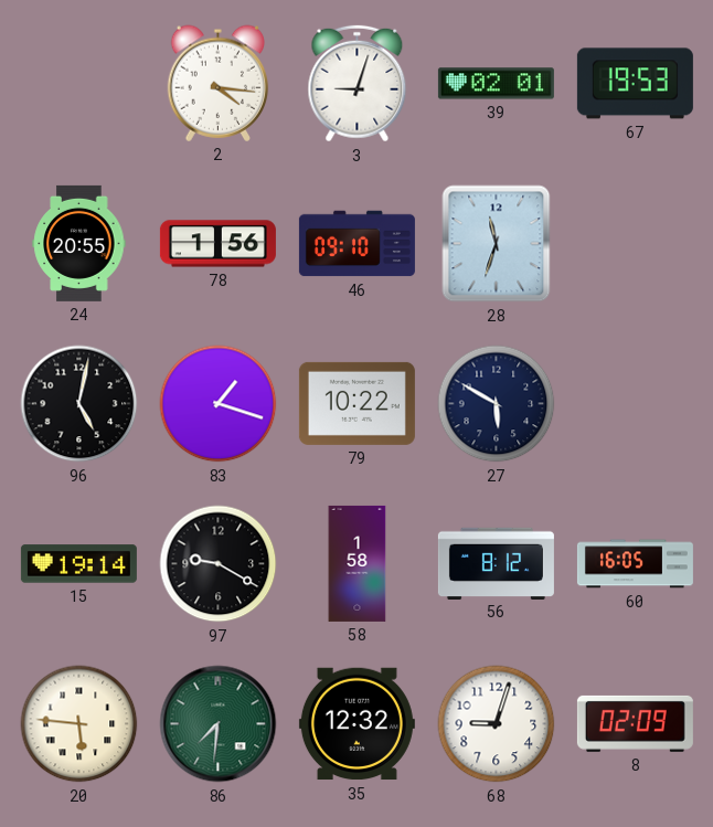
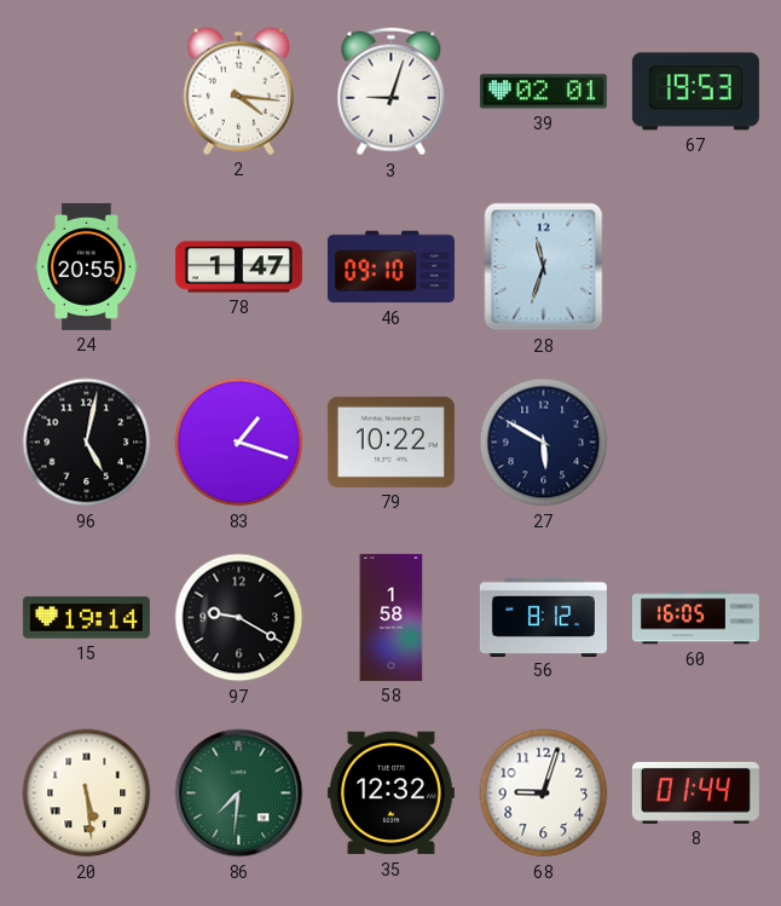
78: 1:56 -> 1:47 (238, 267)
20: 5:46 -> 5:29 (87, 794)
8: 02:09 -> 01:44 (695, 792)
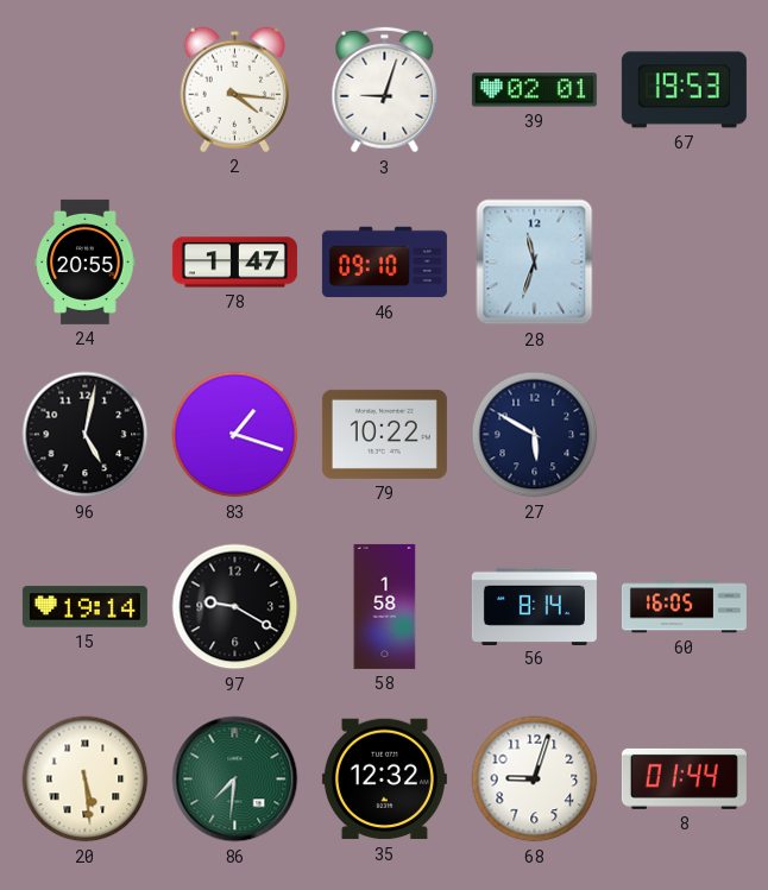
56: 8:12 -> 8:14 (534, 606)
